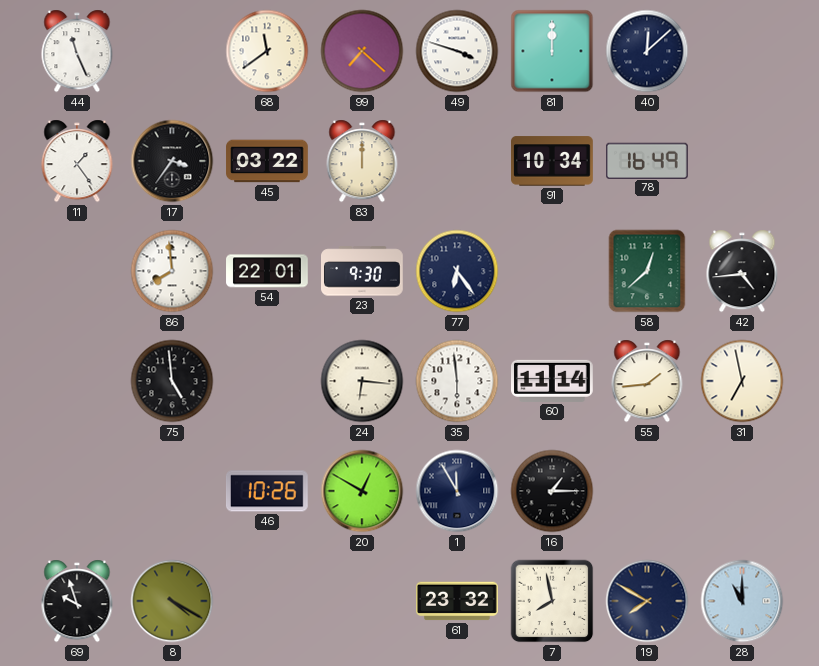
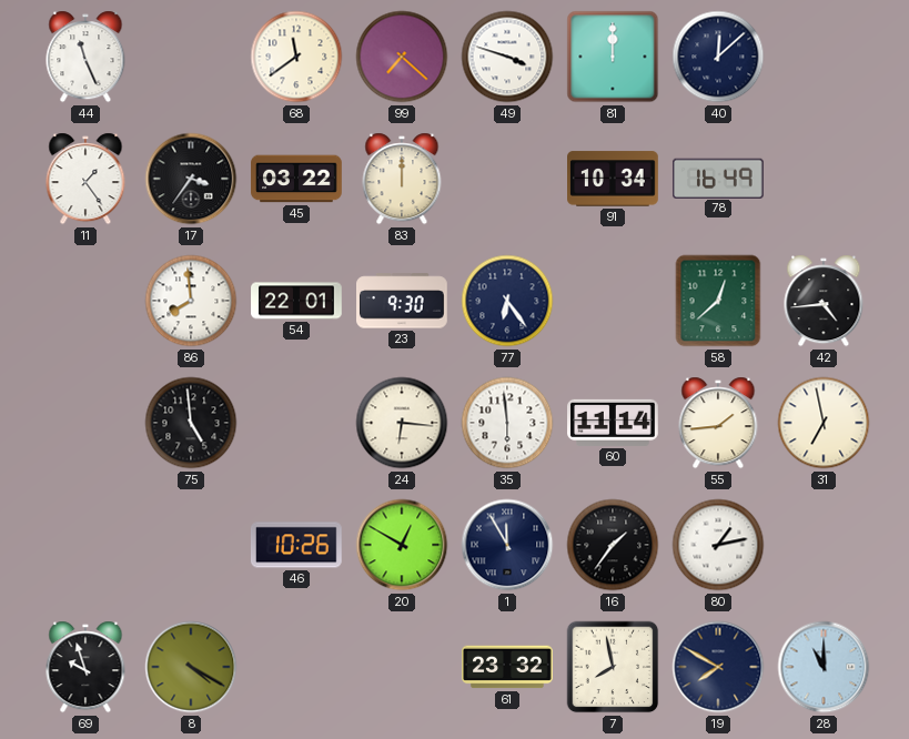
16: 1:15 -> 1:36 (613, 545)
80: none -> 1:13 (718, 545)
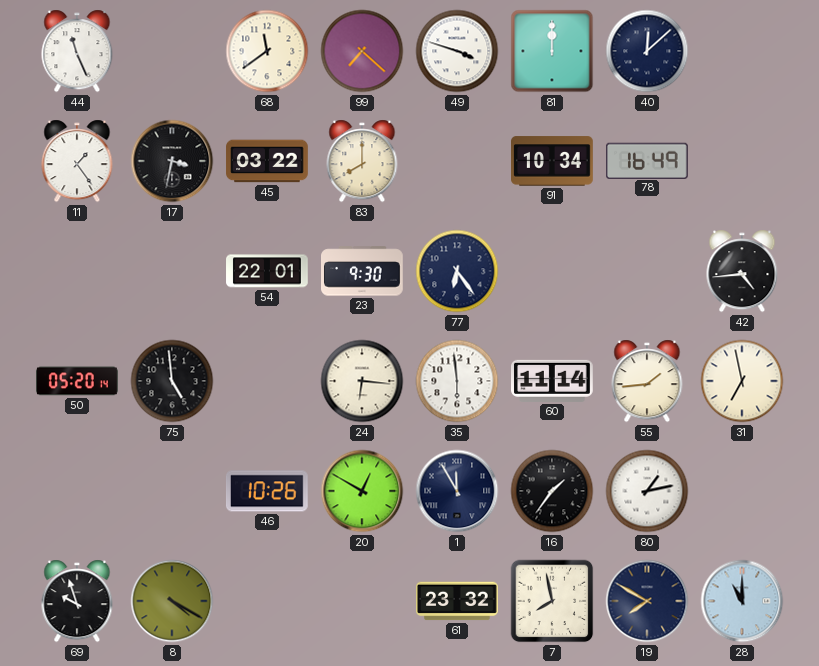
17: 3:36 -> 3:32 (172, 161)
83: 12:00 -> 8:00 (362, 161)
86: 7:59 -> none (191, 301)
58: 12:38 -> none (718, 301)
50: none -> 05:20 (78, 381)
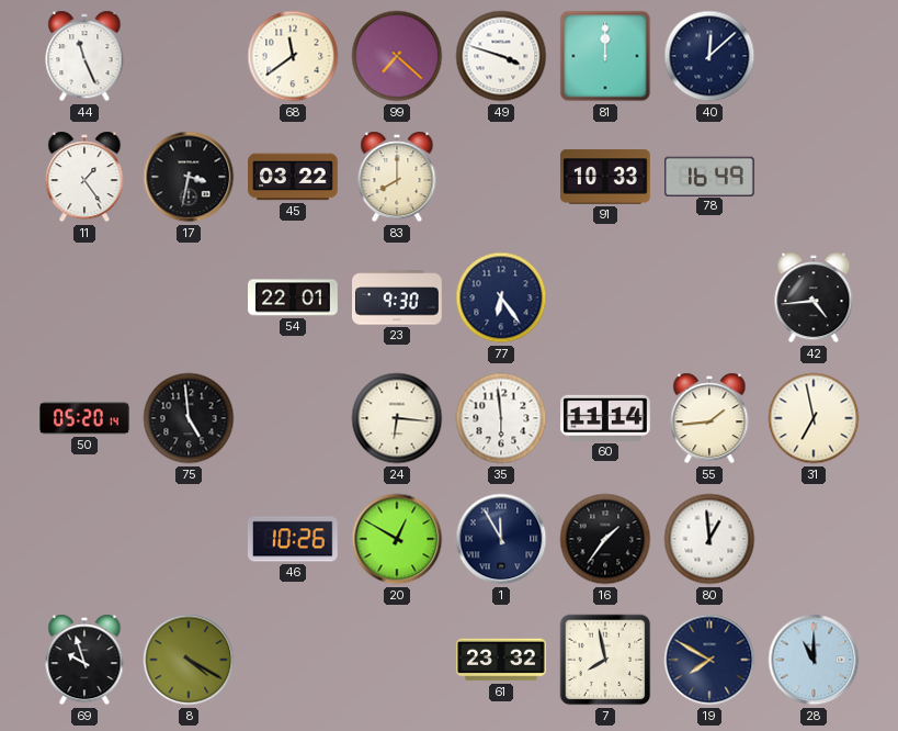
91: 10:34 -> 10:33 (606, 177)
80: 1:13 -> 12:59 (709, 539)
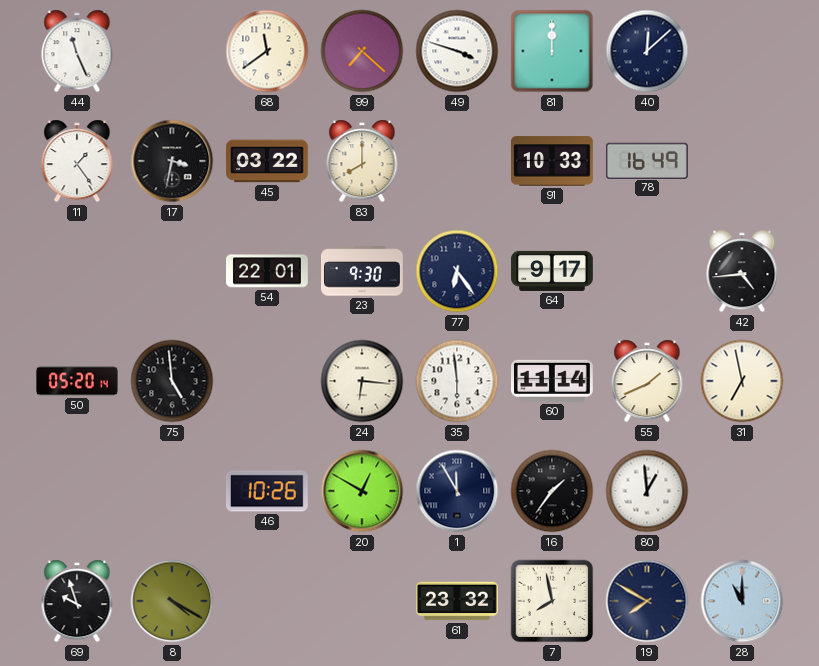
64: none -> 9:17 (552, 271)
55: 1:44 -> 1:41 (647, 381)
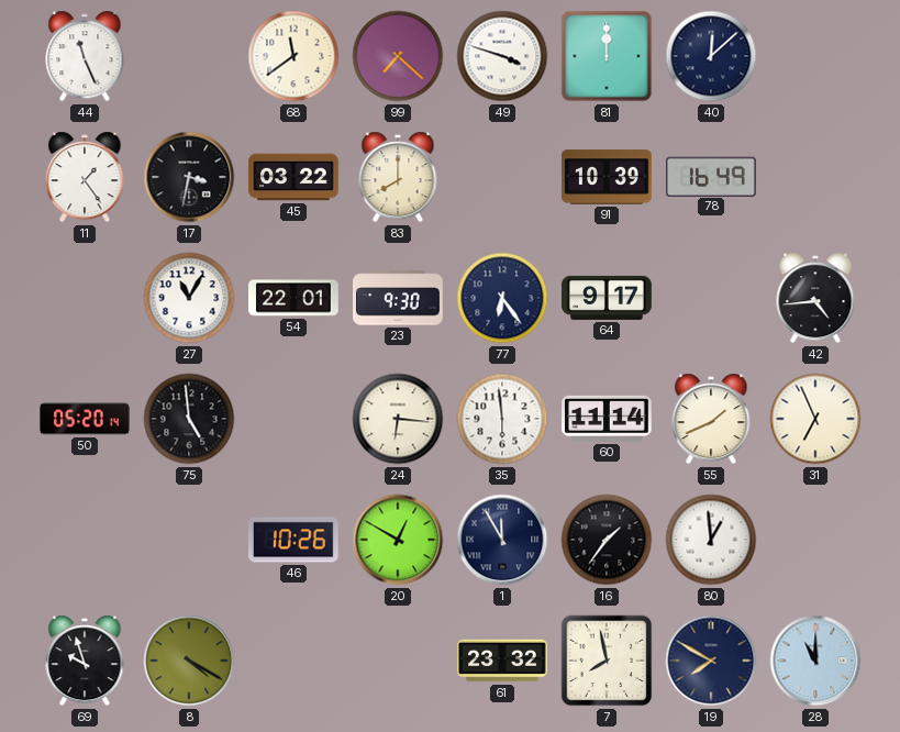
91: 10:33 -> 10:39 (608, 177)
27: none -> 11:05 (189, 298)
31: 6:58 -> 6:56 (815, 419)
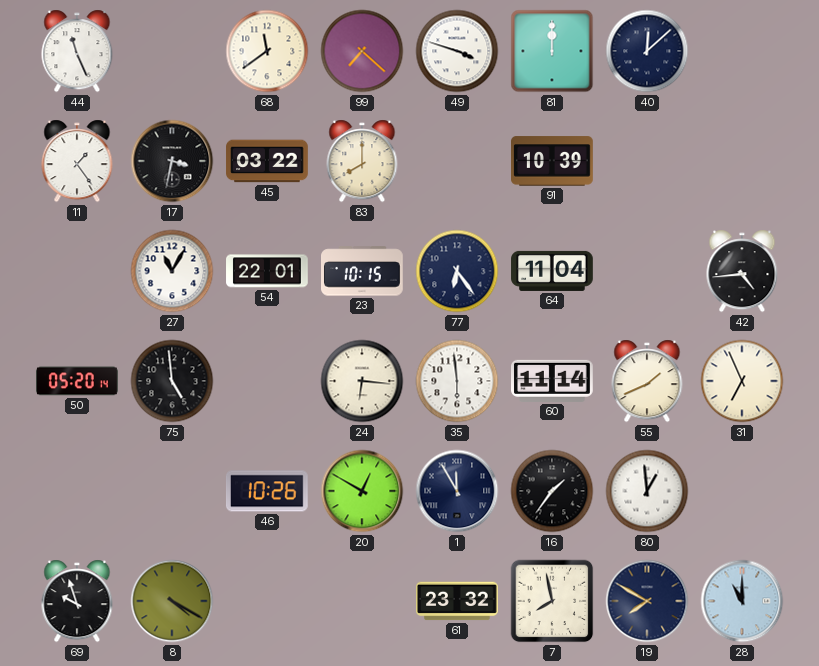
78: 16:49 -> none (712, 176)
23: 9:30 -> 10:15 (363, 271)
64: 9:17 -> 11:04 (552, 271)
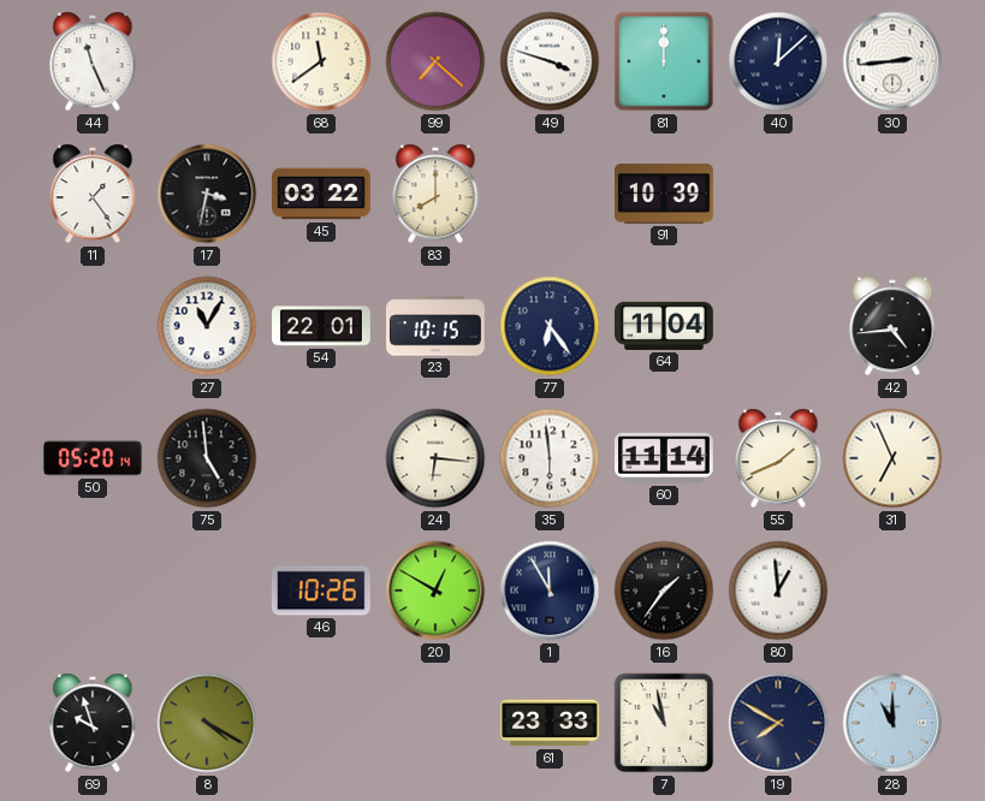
30: none -> 2:44 (892, 61)
61: 23:32 -> 23:33 (550, 723)
7: 7:58 -> 10:58 (664, 723)
